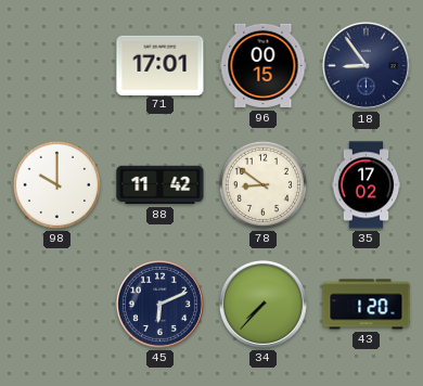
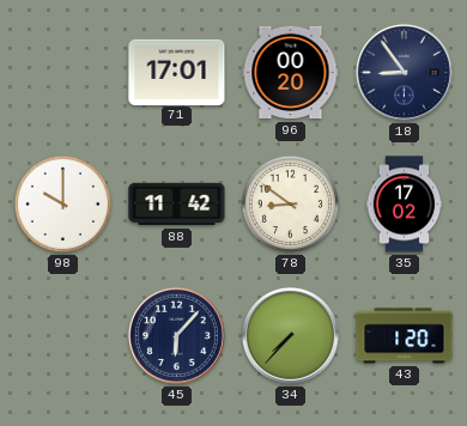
96: 00:15 -> 00:20 (291, 73)
45: 6:11 -> 6:07 (176, 335)
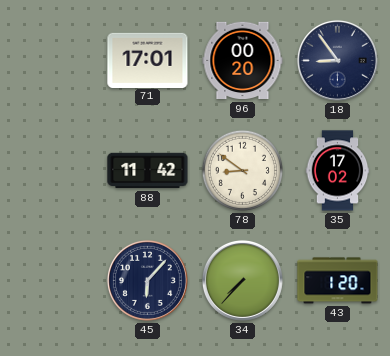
98: 10:00 -> none (62, 203)
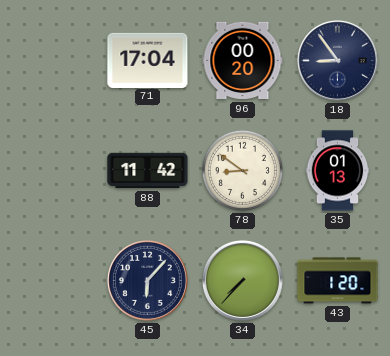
71: 17:01 -> 17:04 (148, 60)
35: 17:02 -> 01:13 (338, 171)
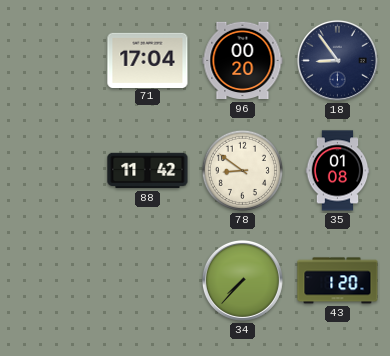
35: 01:13 -> 01:08 (338, 171)
45: 6:07 -> none (147, 280)
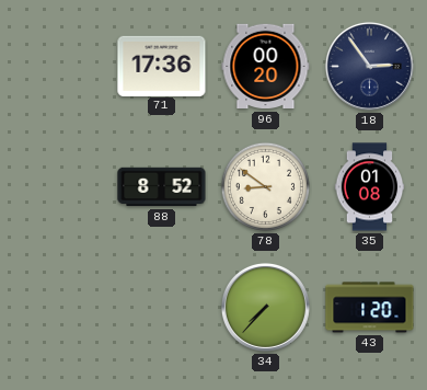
71: 17:04 -> 17:36 (162, 66)
18: 8:54 -> 2:54 (369, 66)
88: 11:42 -> 8:52 (162, 187)
